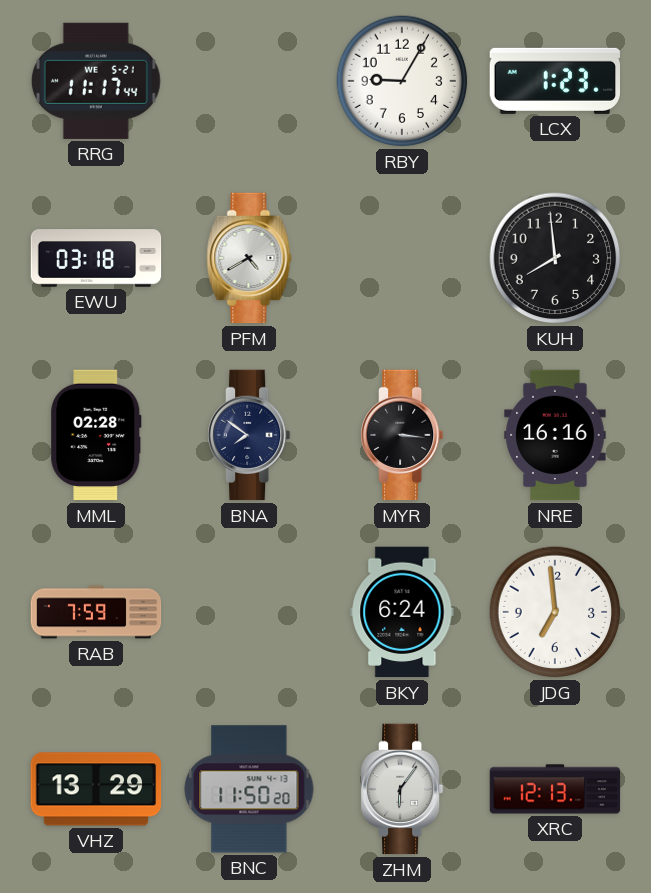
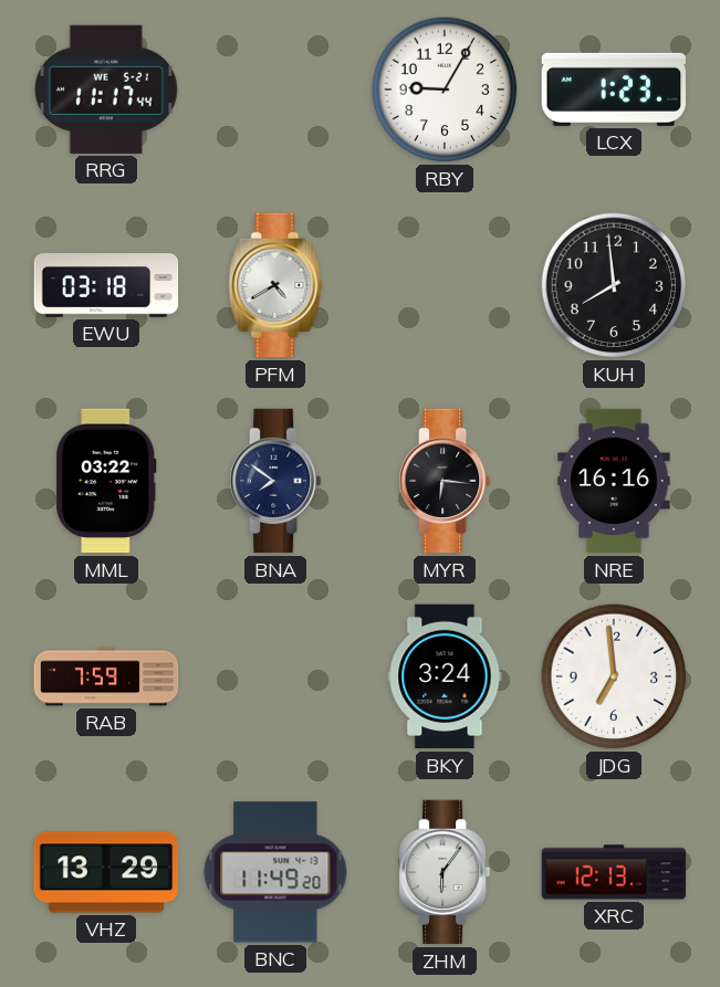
MML: 02:28 -> 03:22 (106, 481)
MYR: 3:16 -> 6:16 (446, 481)
BKY: 6:24 -> 3:24 (445, 676)
BNC: 11:50 -> 11:49 (275, 872)
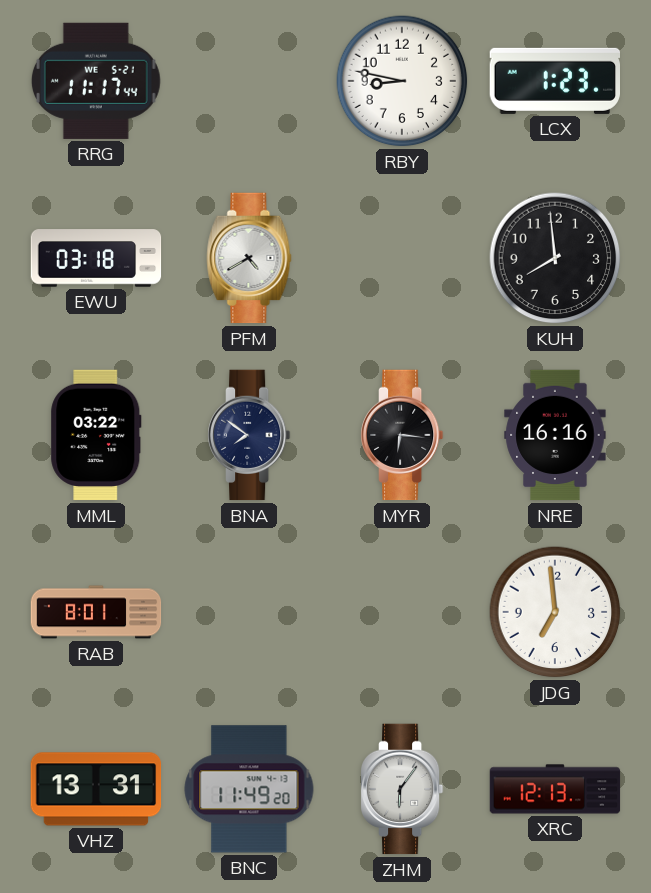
RBY: 9:05 -> 8:47 (402, 81)
RAB: 7:59 -> 8:01 (96, 612)
BKY: 3:24 -> none (445, 676)
VHZ: 13:29 -> 13:31 (96, 789)
